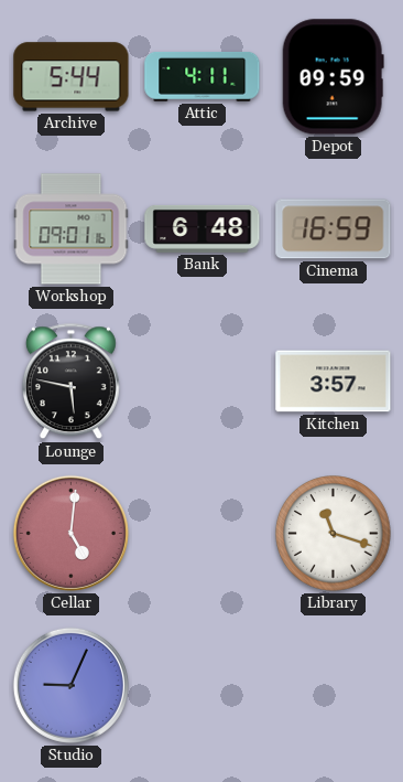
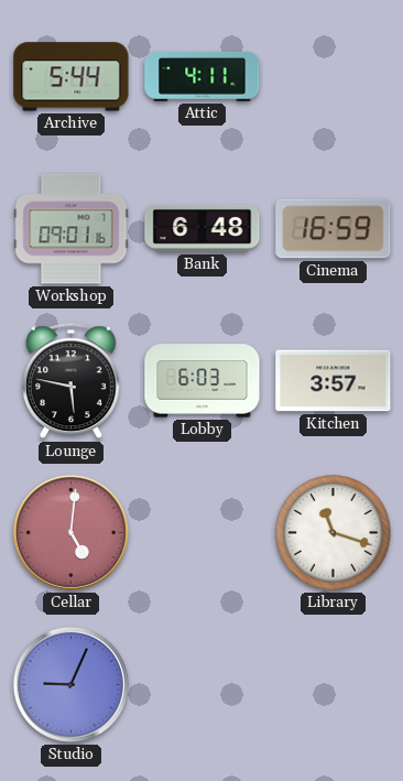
Depot: 09:59 -> none (333, 77)
Lobby: none -> 6:03 (203, 381)
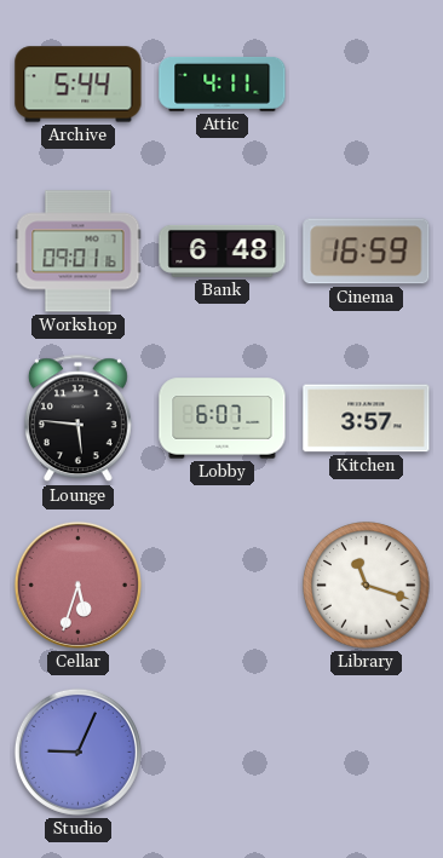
Lounge: 5:47 -> 5:46 (77, 419)
Lobby: 6:03 -> 6:07 (223, 419)
Cellar: 5:01 -> 5:33 (77, 585)
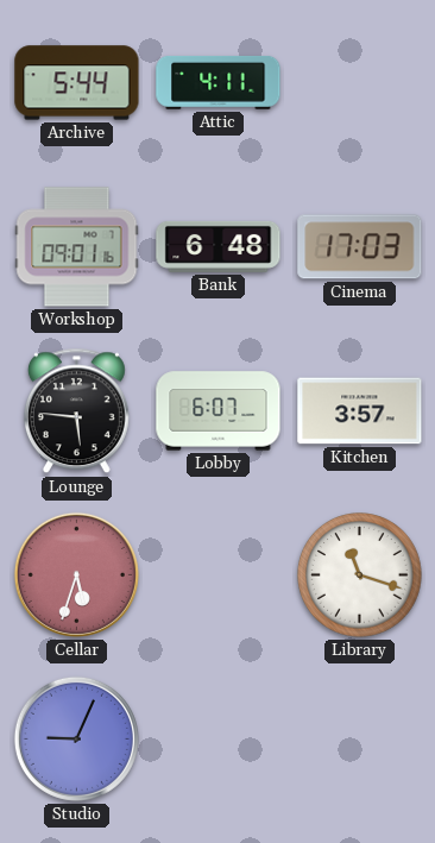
Cinema: 16:59 -> 17:03 (360, 247)
